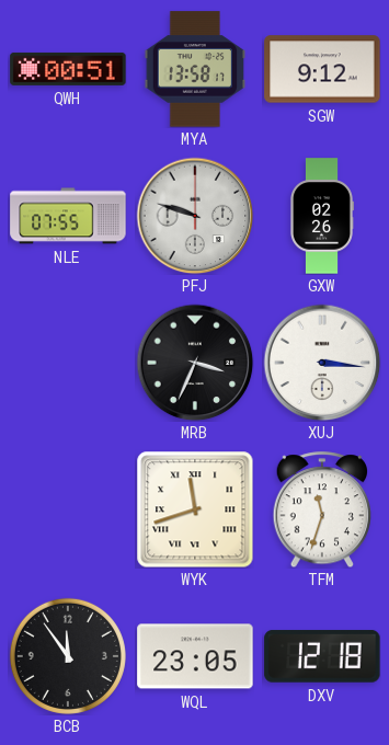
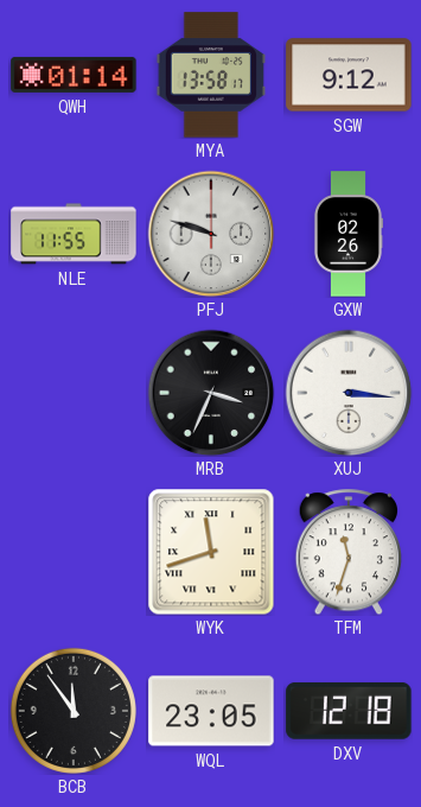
QWH: 00:51 -> 01:14 (74, 75)
NLE: 07:55 -> 11:55 (74, 234)
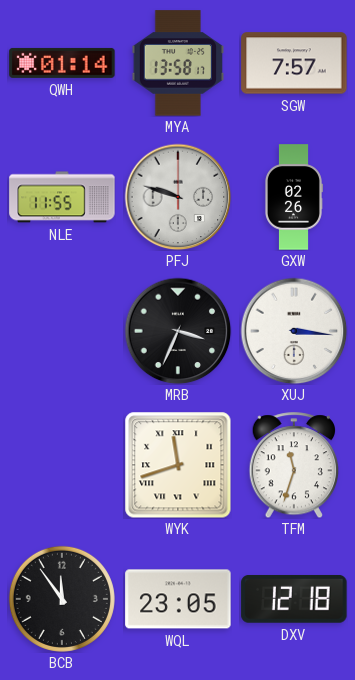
SGW: 9:12 -> 7:57 (294, 63)
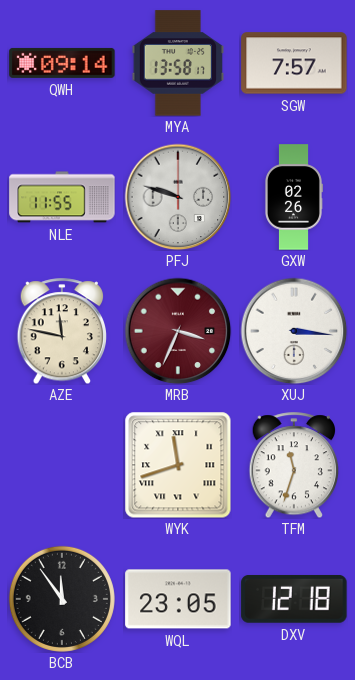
QWH: 01:14 -> 09:14 (62, 63)
AZE: none -> 11:47 (61, 331)
MRB dial: black -> burgundy (178, 331)
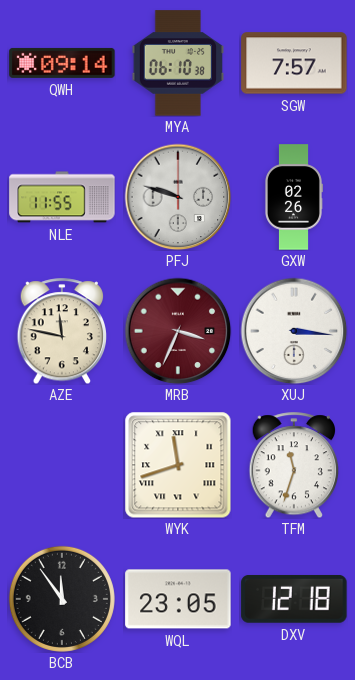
MYA: 13:58 -> 06:10 (178, 63)
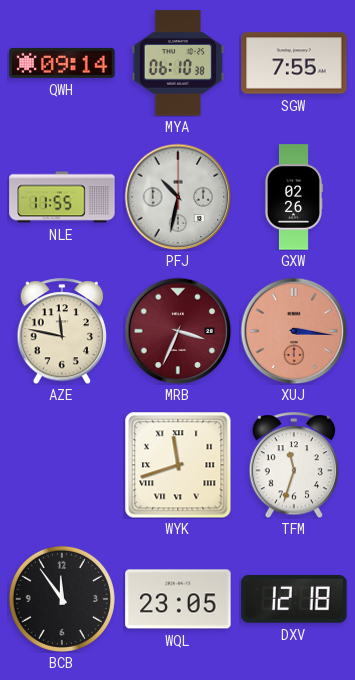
SGW: 7:57 -> 7:55 (294, 63)
PFJ: 9:48 -> 10:32 (178, 197)
XUJ dial: white -> salmon (294, 331)
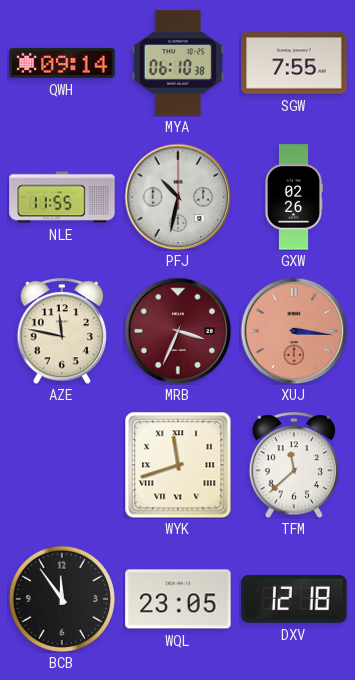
TFM: 11:33 -> 11:38 (293, 465)
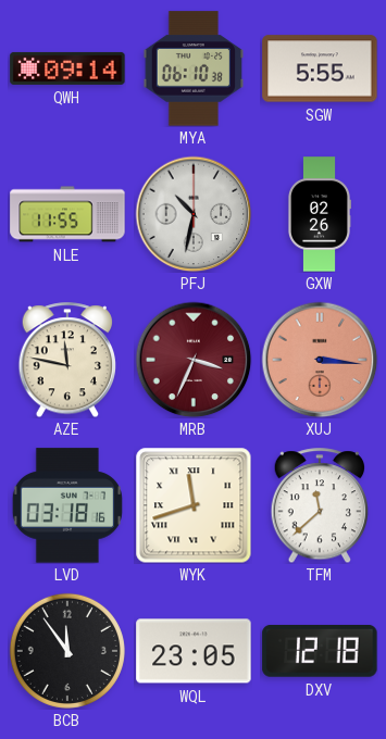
SGW: 7:55 -> 5:55 (320, 68)
LVD: none -> 03:18 (67, 505)
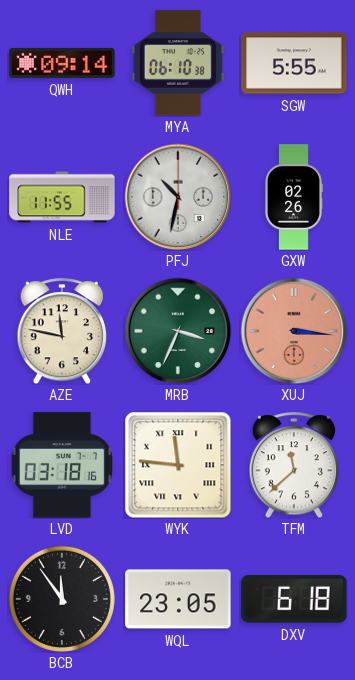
MRB dial: burgundy -> green (178, 331)
WYK: 11:42 -> 11:46 (178, 465)
DXV: 12:18 -> 6:18 (294, 599)
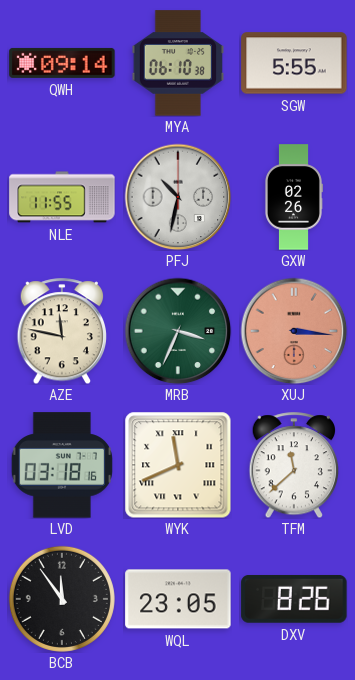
WYK: 11:46 -> 11:41 (178, 465)
DXV: 6:18 -> 8:26 (294, 599)
